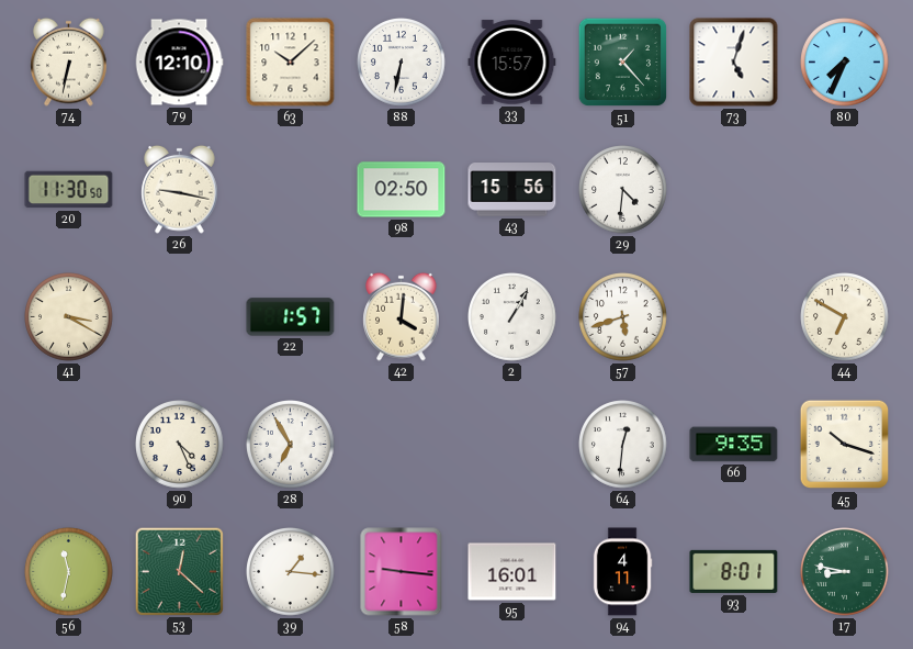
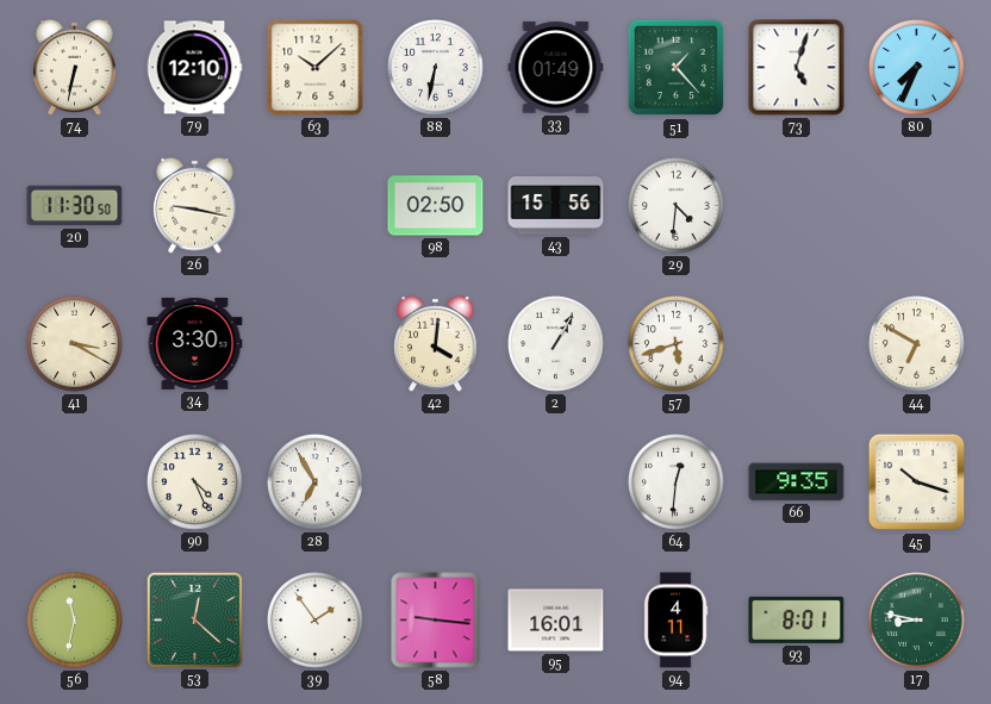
33: 15:57 -> 01:49 (556, 68)
34: none -> 3:30 (195, 343)
22: 1:57 -> none (291, 317)
39: 1:16 -> 1:54 (316, 621)
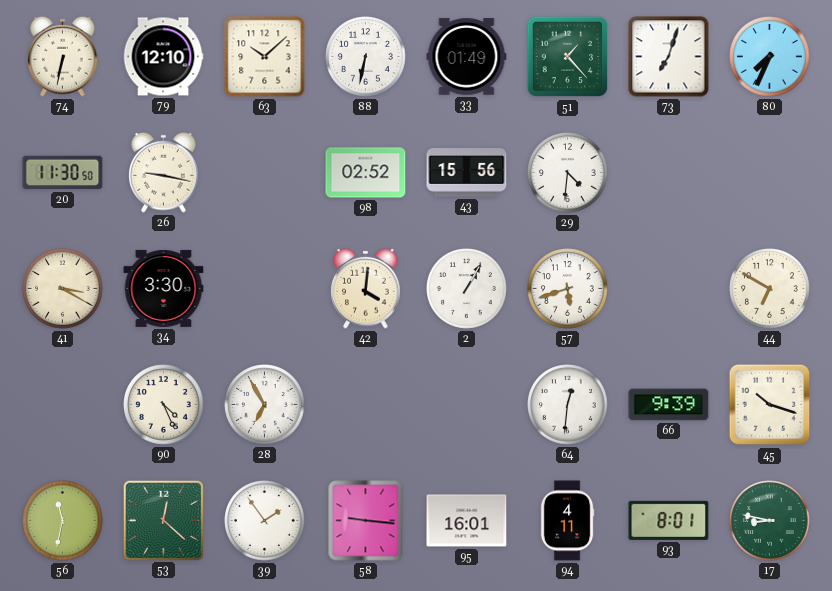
73: 5:03 -> 7:03 (669, 57)
98: 02:50 -> 02:52 (366, 173)
66: 9:35 -> 9:39 (669, 405)
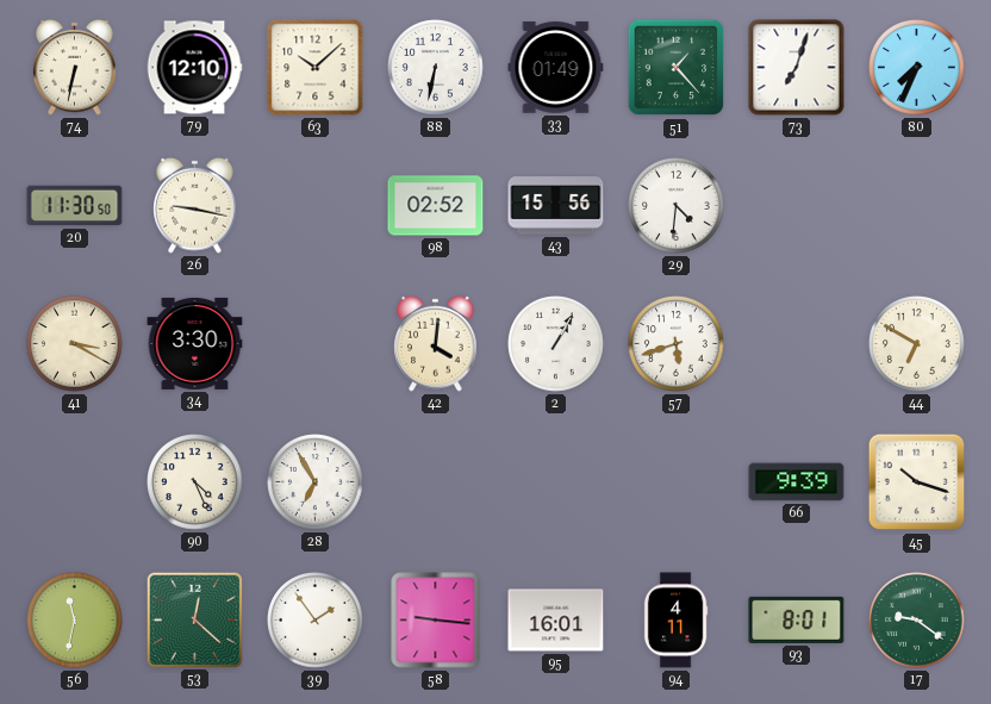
64: 12:31 -> none (568, 405)
17: 8:47 -> 9:21 (917, 621)
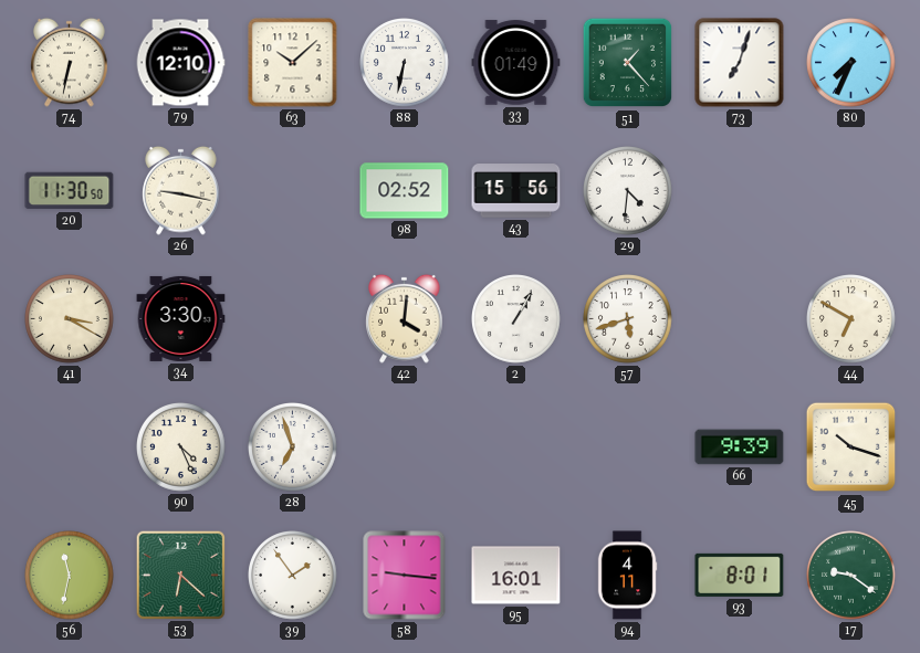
28: 6:55 -> 6:57 (293, 447)
53: 12:22 -> 6:22 (180, 575)
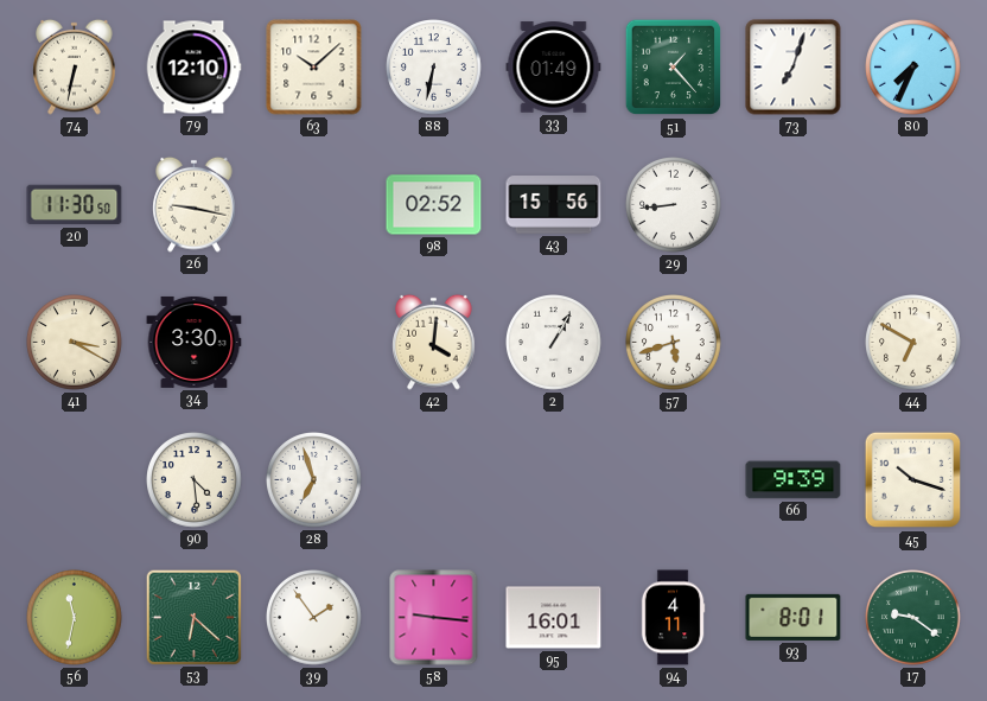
29: 4:31 -> 8:44 (674, 205)
90: 4:26 -> 4:29 (195, 480)
